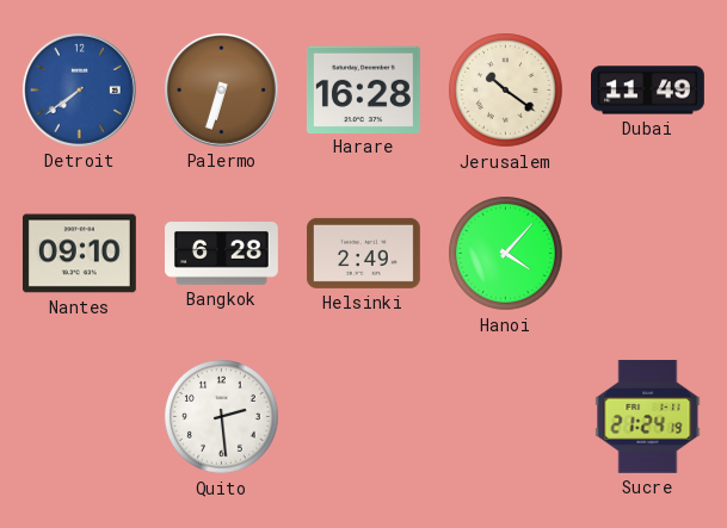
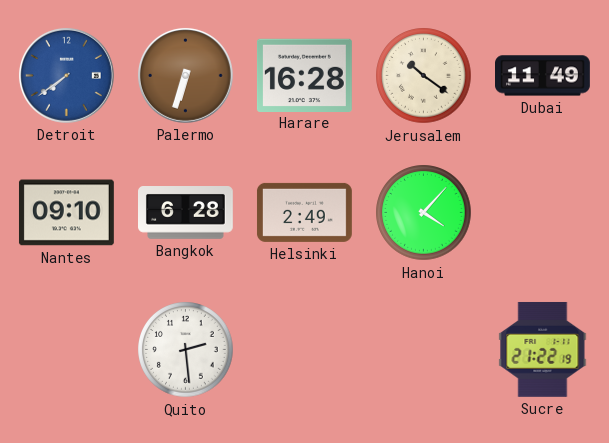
Sucre: 21:24 -> 21:22 (543, 349)
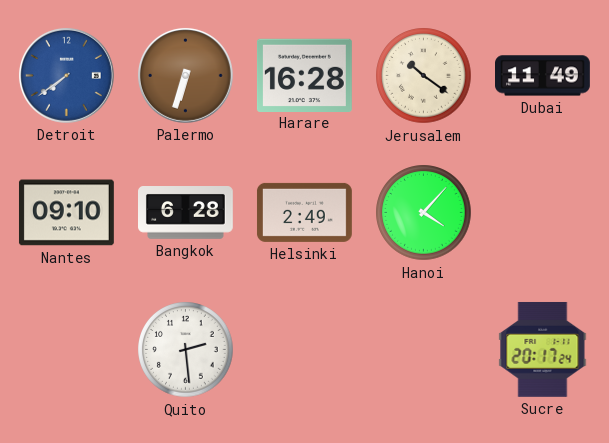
Sucre: 21:22 -> 20:17 (543, 349)
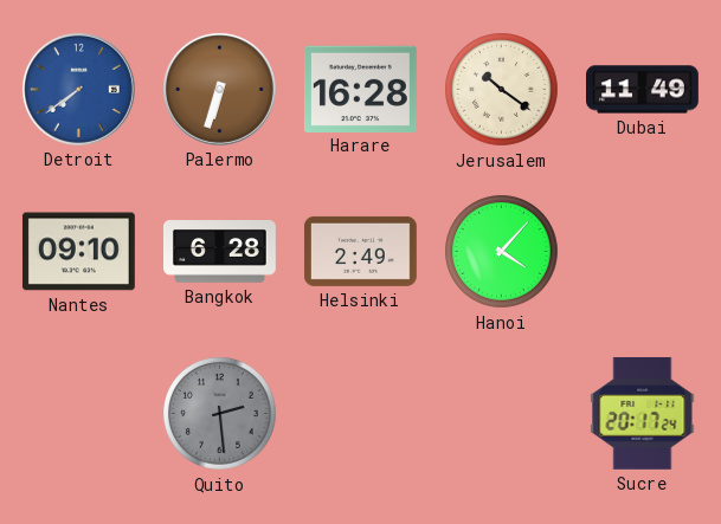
Quito dial: white -> grey (220, 414)
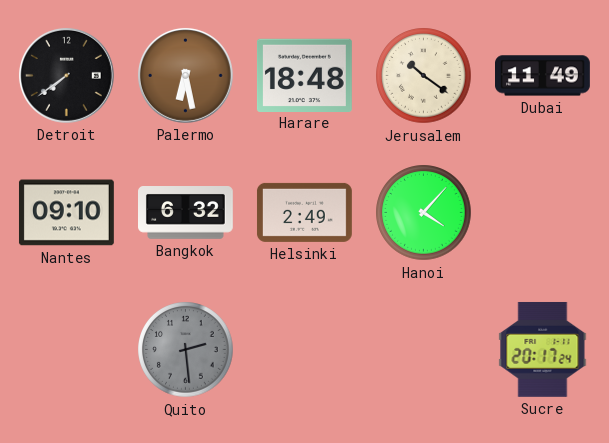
Detroit dial: blue -> black (66, 75)
Palermo: 6:33 -> 6:28 (185, 75)
Harare: 16:28 -> 18:48 (304, 75)
Bangkok: 6:28 -> 6:32 (186, 213)
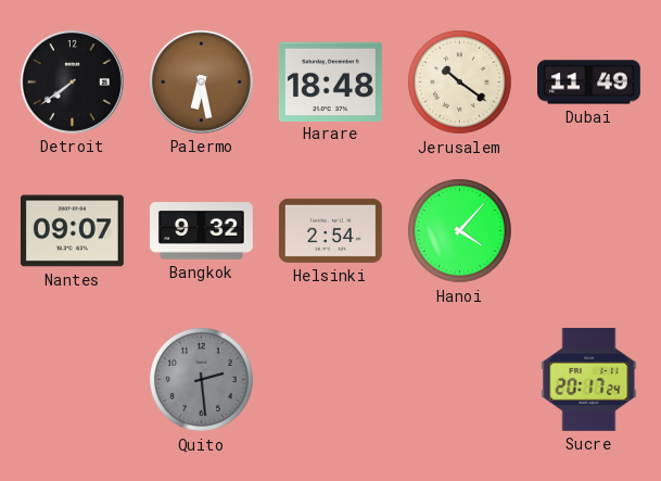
Nantes: 09:10 -> 09:07 (72, 231)
Bangkok: 6:32 -> 9:32 (202, 231)
Helsinki: 2:49 -> 2:54 (330, 230)
